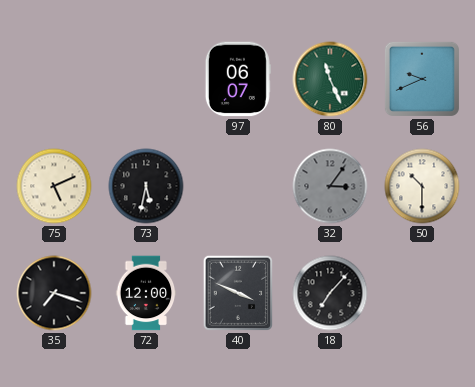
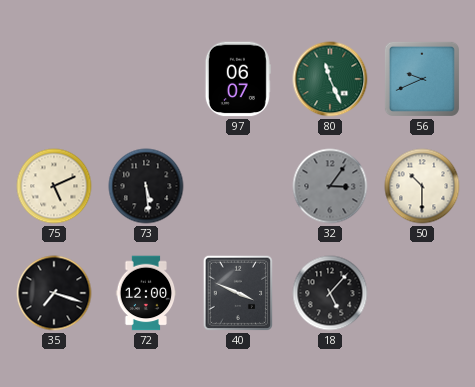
73: 5:32 -> 5:29 (146, 186)
18: 7:07 -> 5:07 (330, 293)
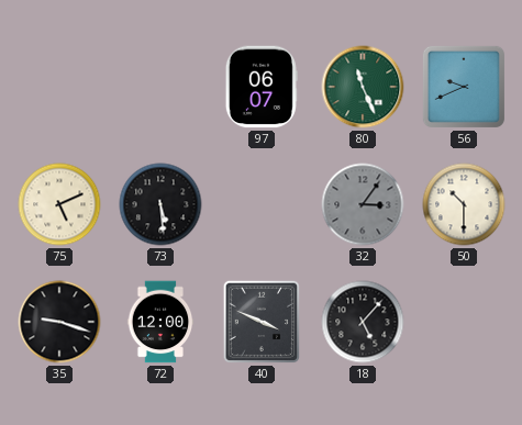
35: 7:18 -> 9:18 (59, 322)
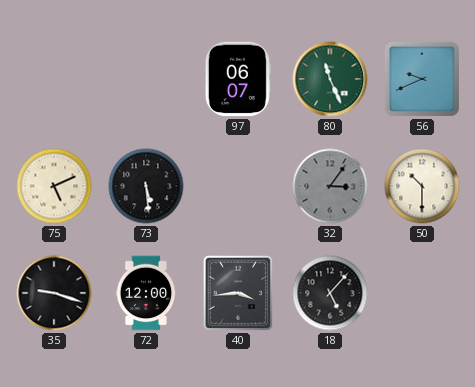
40: 3:49 -> 3:44 (237, 293)
